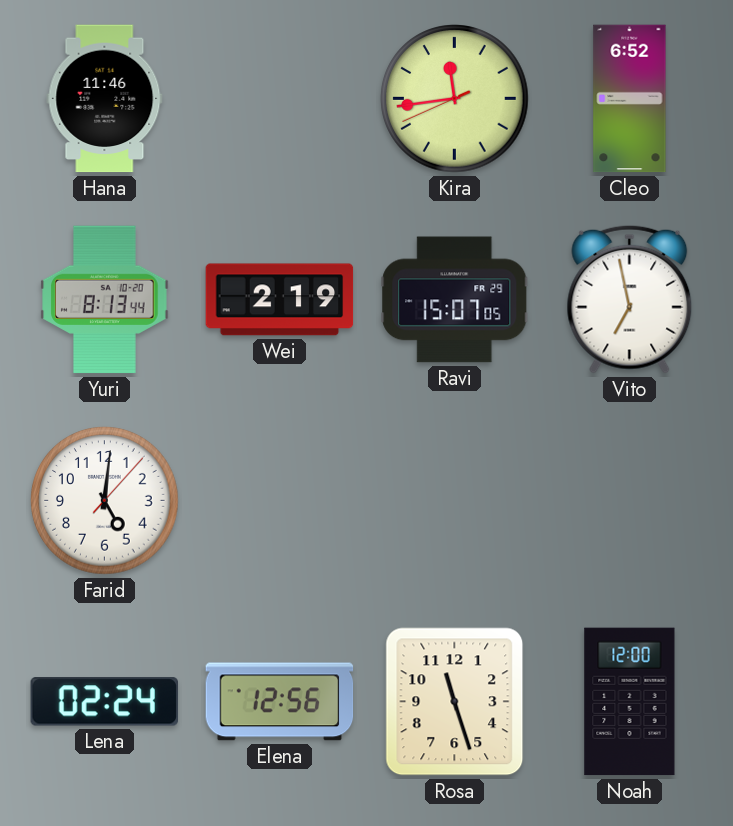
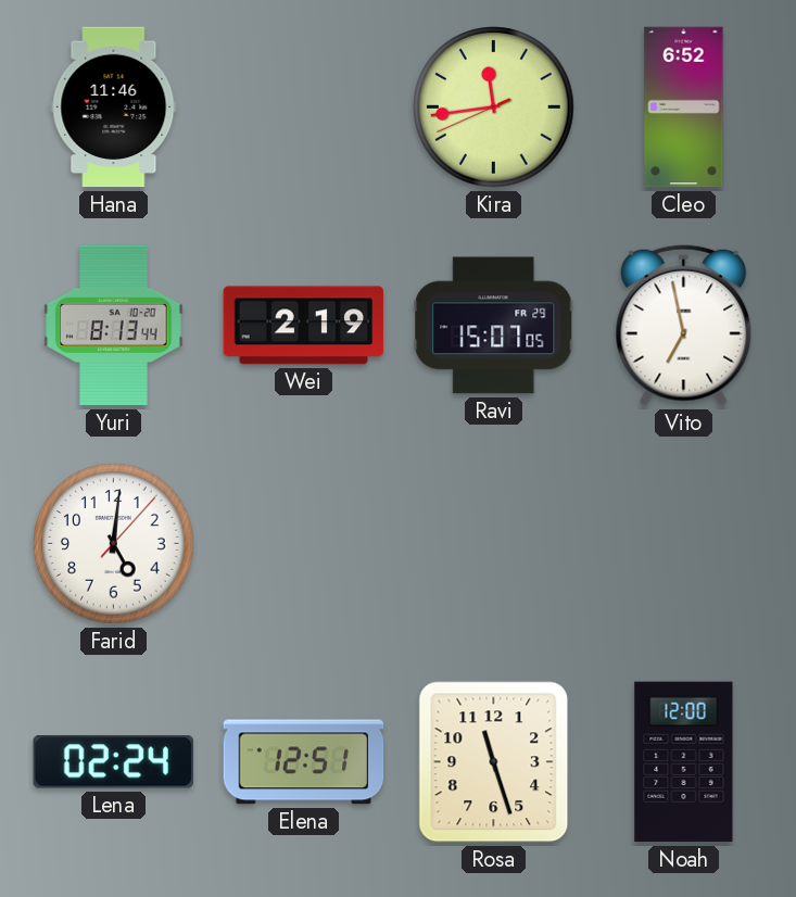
Elena: 12:56 -> 12:51 (304, 762)
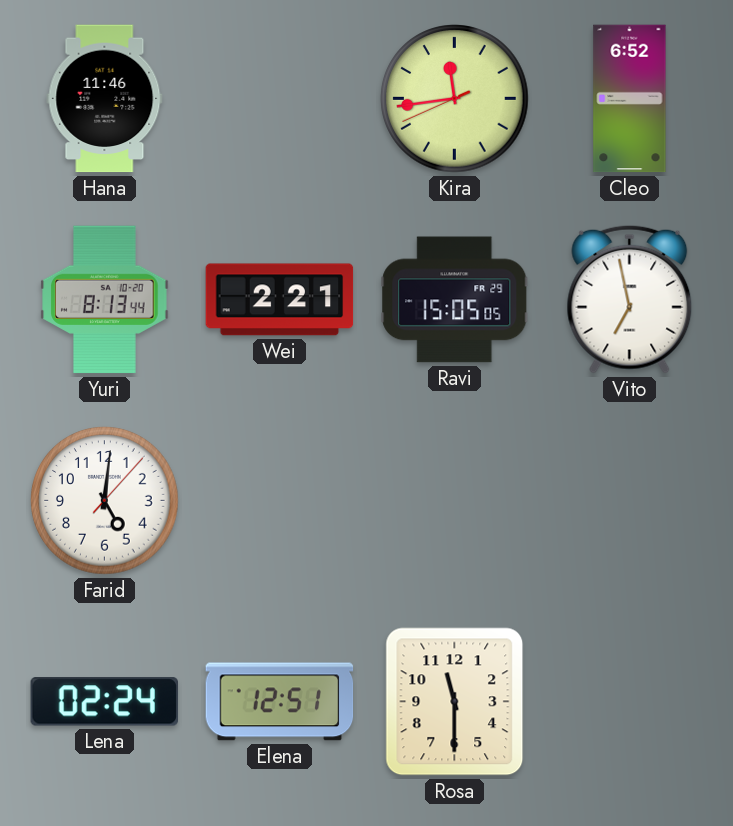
Wei: 2:19 -> 2:21 (280, 300)
Ravi: 15:07 -> 15:05 (455, 300)
Rosa: 11:27 -> 11:30 (455, 702)
Noah: 12:00 -> none (684, 762)
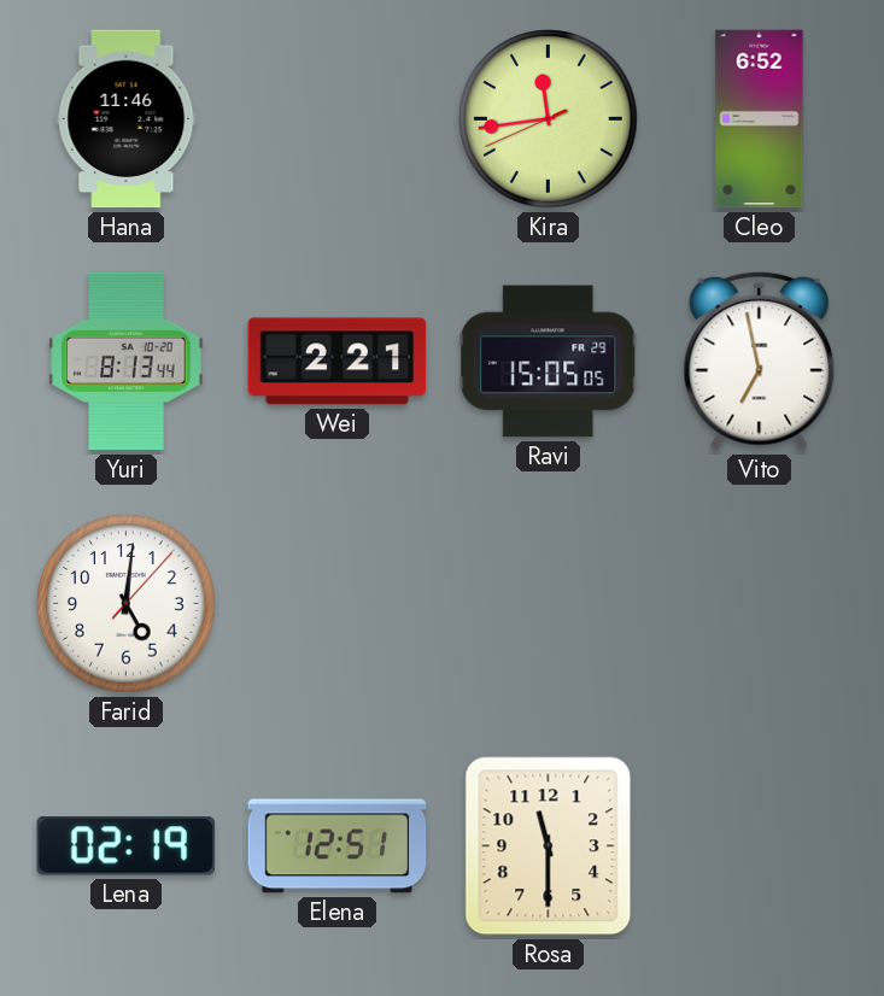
Lena: 02:24 -> 02:19 (125, 846)
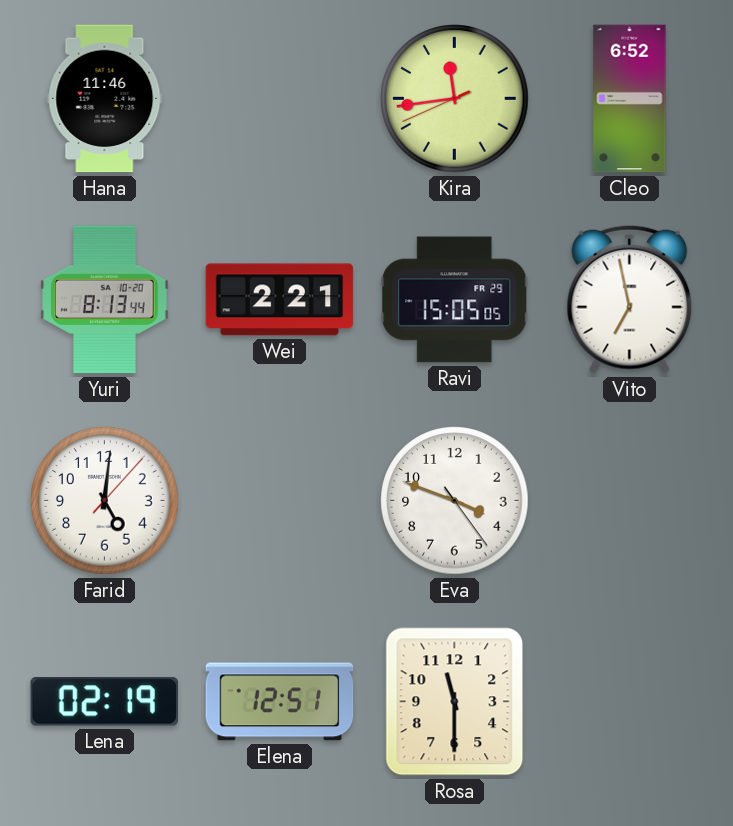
Eva: none -> 3:48 (455, 501)
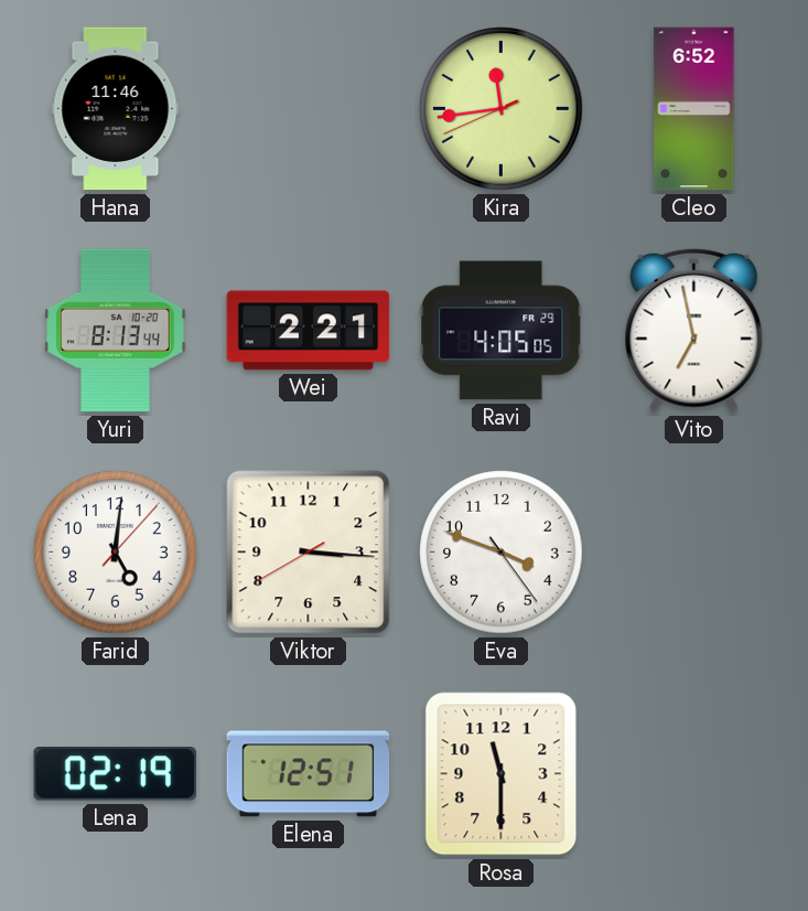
Ravi: 15:05 -> 4:05 (502, 331)
Viktor: none -> 3:15 (309, 553)
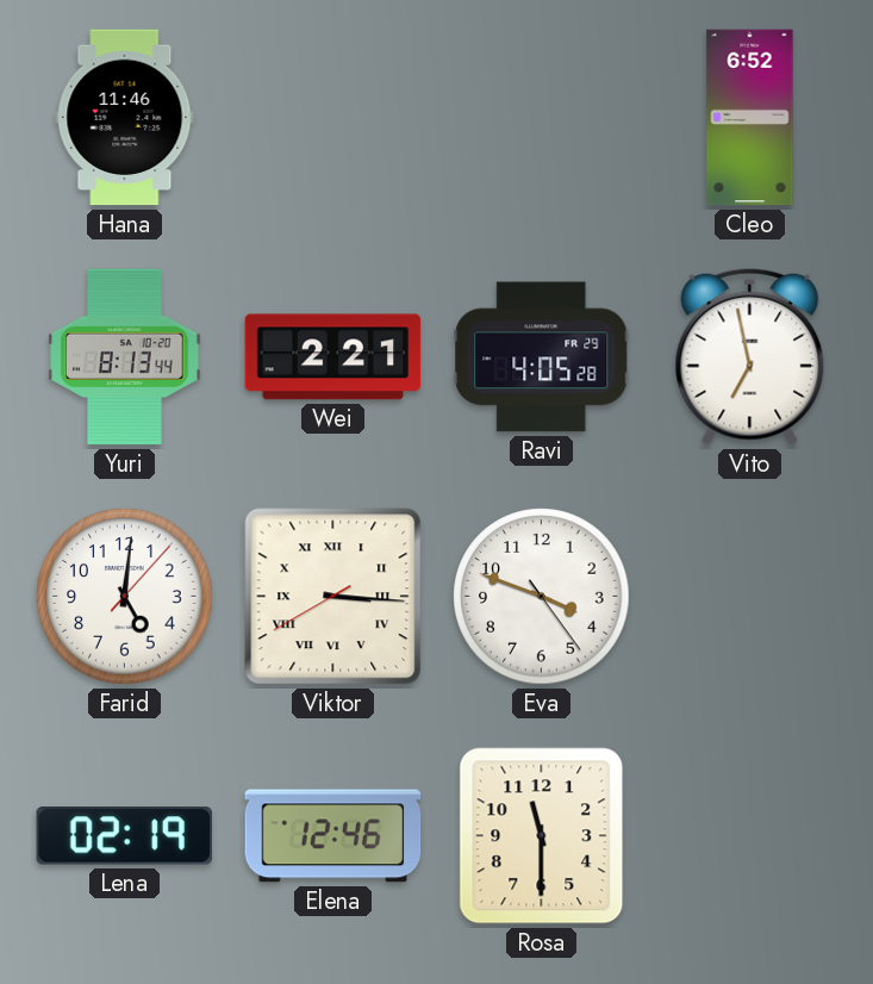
Kira: 11:43 -> none (502, 109)
Ravi: 4:05:05 -> 4:05:28 (542, 357)
Viktor numerals: Arabic -> Roman (333, 597)
Elena: 12:51 -> 12:46 (333, 836)
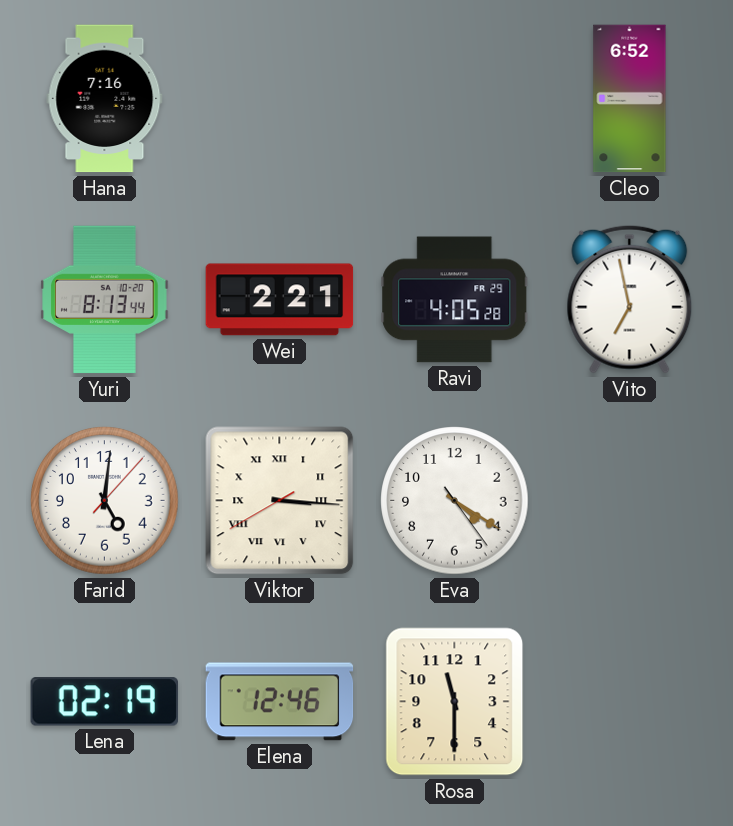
Hana: 11:46 -> 7:16 (105, 99)
Eva: 3:48 -> 4:20 (455, 501)
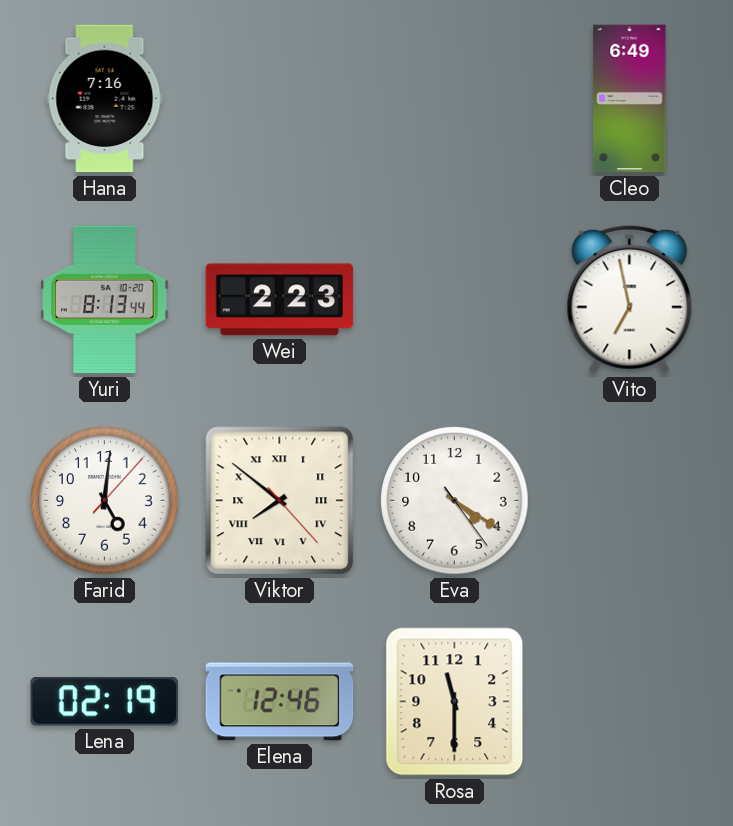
Cleo: 6:52 -> 6:49 (630, 99)
Wei: 2:21 -> 2:23 (280, 300)
Ravi: 4:05 -> none (455, 300)
Viktor: 3:15 -> 7:51 (280, 501)
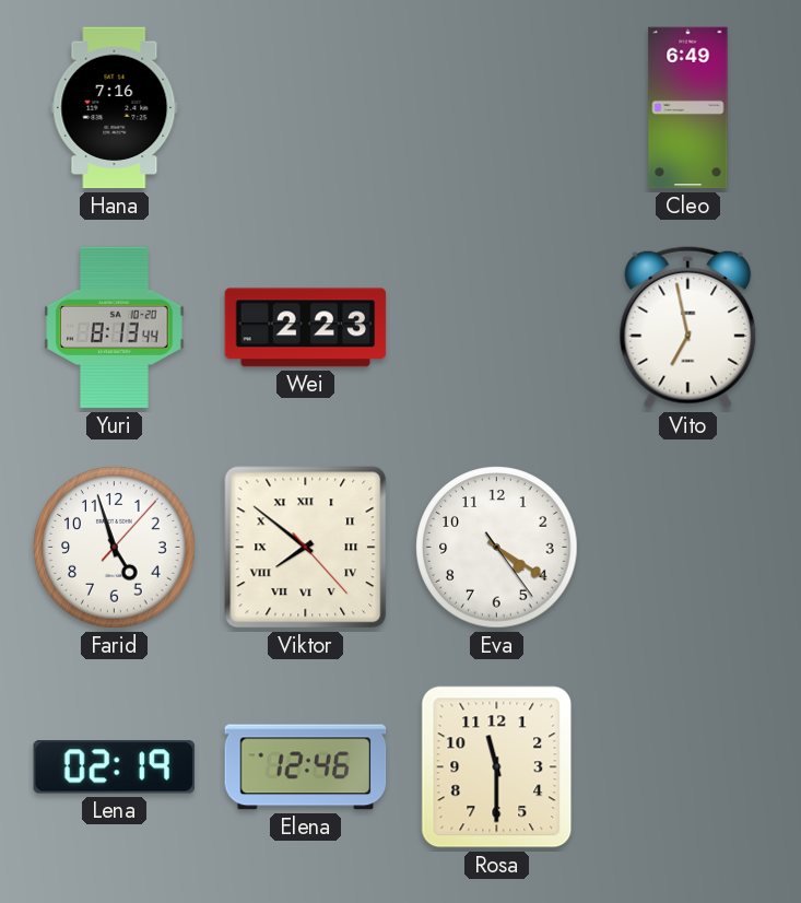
Farid: 5:01 -> 4:57 (115, 548)
